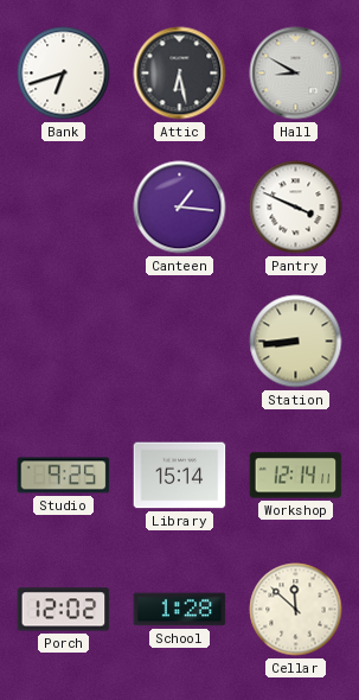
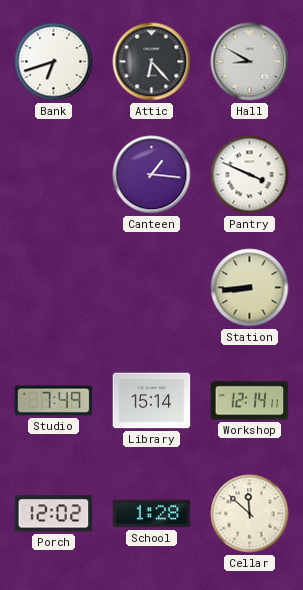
Attic: 6:28 -> 6:23 (152, 62)
Studio: 9:25 -> 7:49 (54, 401)
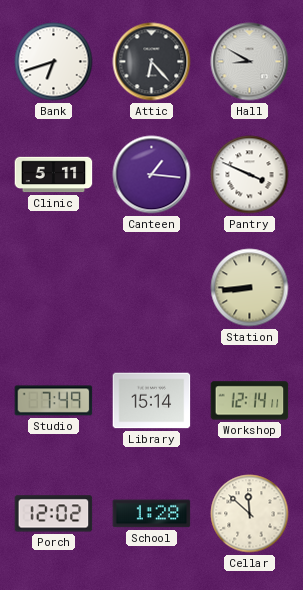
Clinic: none -> 5:11 (54, 175)
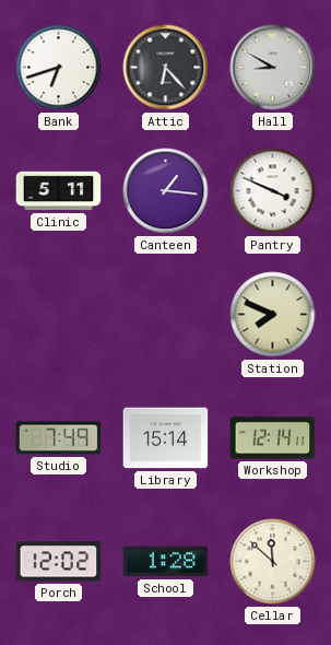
Station: 8:44 -> 7:49 (273, 315)
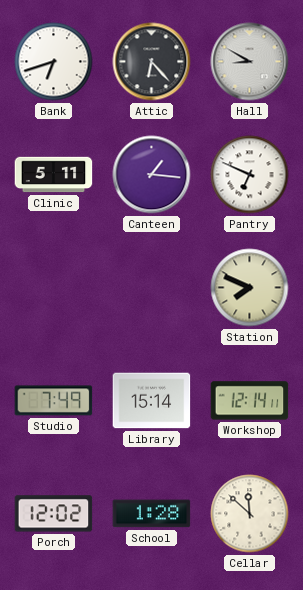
Pantry: 3:49 -> 6:49 (250, 175)
